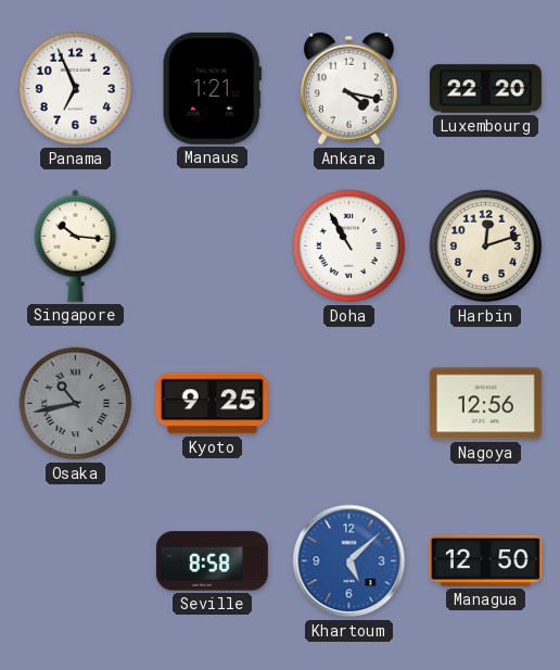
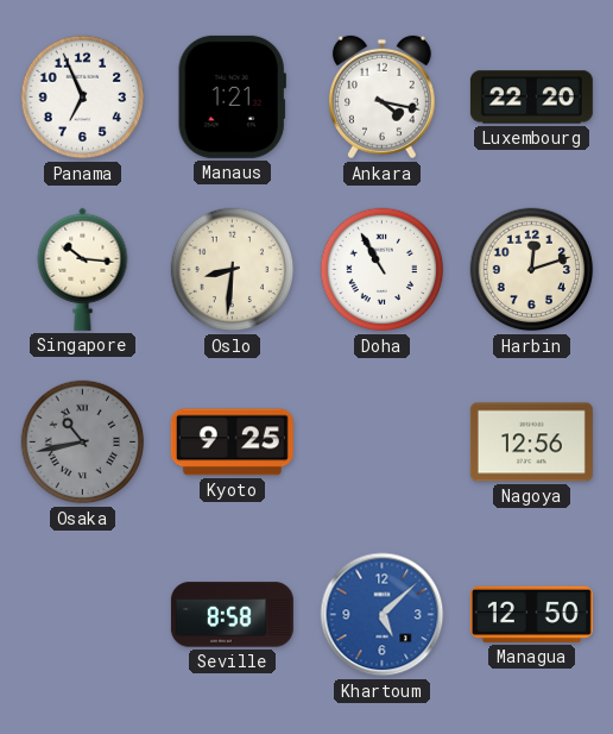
Oslo: none -> 8:31 (233, 270)
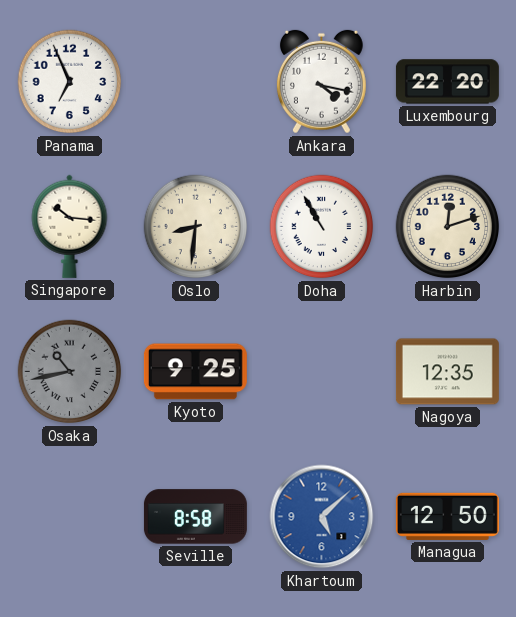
Manaus: 1:21 -> none (232, 96)
Nagoya: 12:56 -> 12:35 (447, 372)
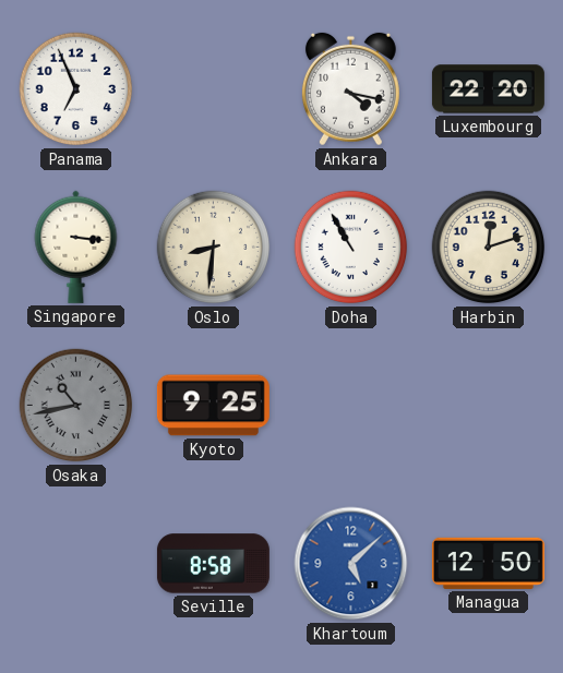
Singapore: 10:16 -> 3:16 (76, 247)
Nagoya: 12:35 -> none (447, 372)
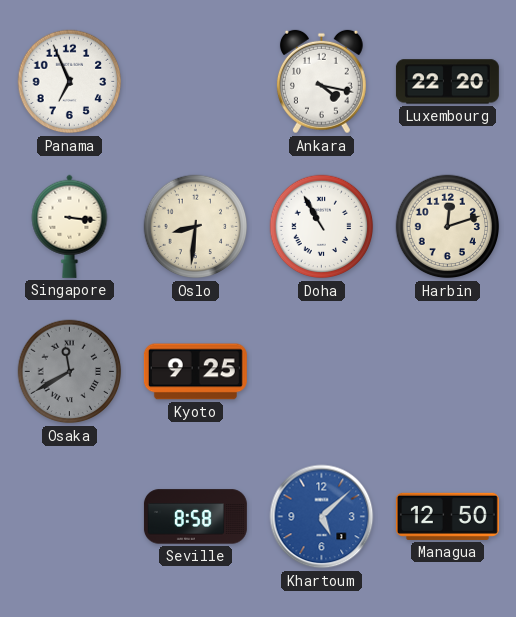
Osaka: 10:43 -> 11:40 (70, 372)
